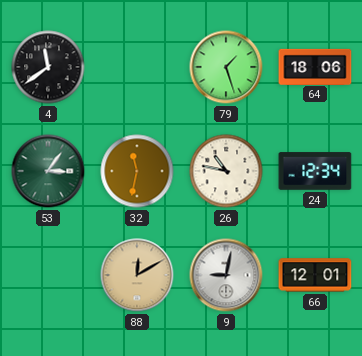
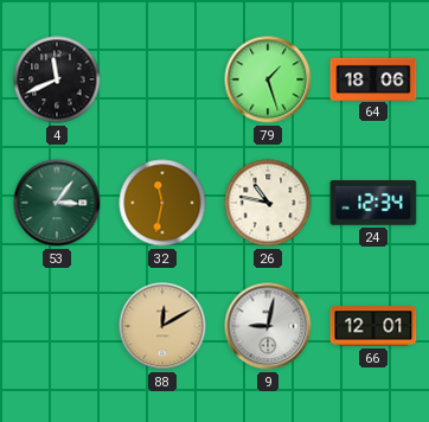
4: 11:39 -> 11:41 (57, 79)
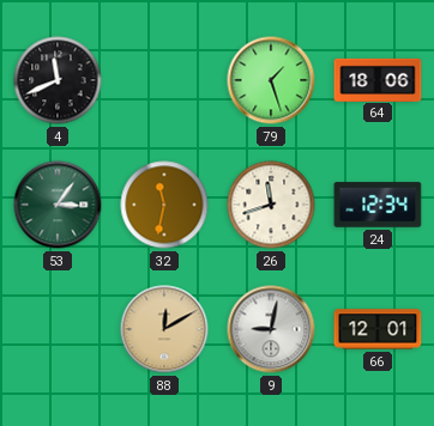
26: 10:47 -> 11:42 (271, 205)
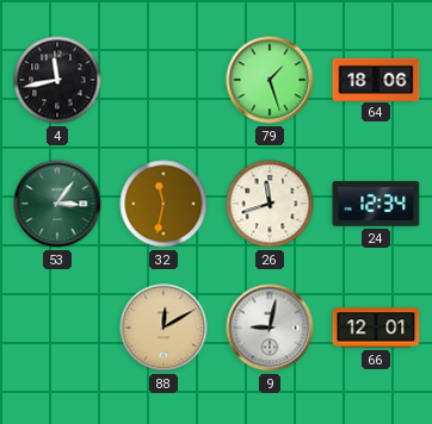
4: 11:41 -> 11:43 (57, 80)
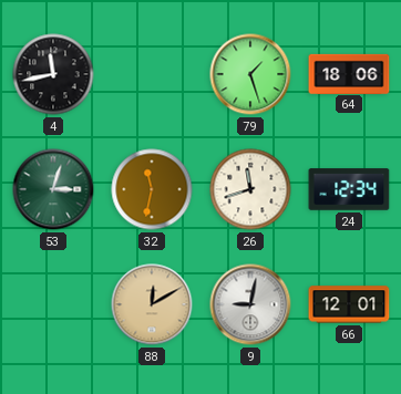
53: 3:06 -> 3:03 (53, 189)
